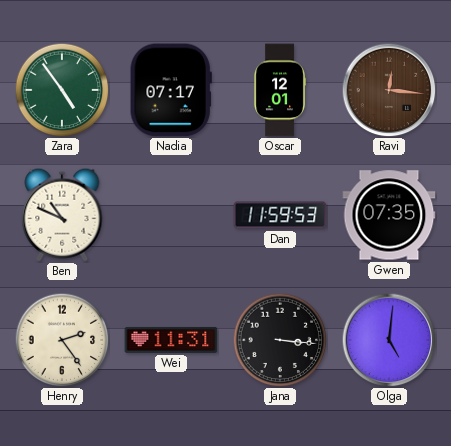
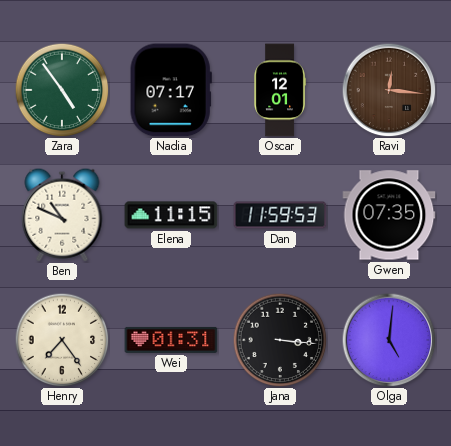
Elena: none -> 11:15 (171, 215)
Henry: 2:24 -> 7:24 (62, 340)
Wei: 11:31 -> 01:31 (171, 340)
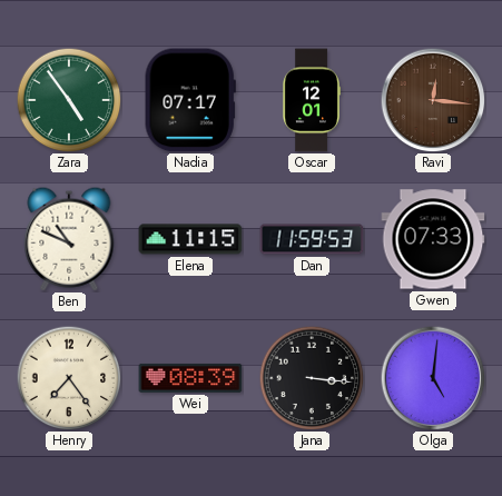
Gwen: 07:35 -> 07:33 (433, 239)
Wei: 01:31 -> 08:39 (190, 378)
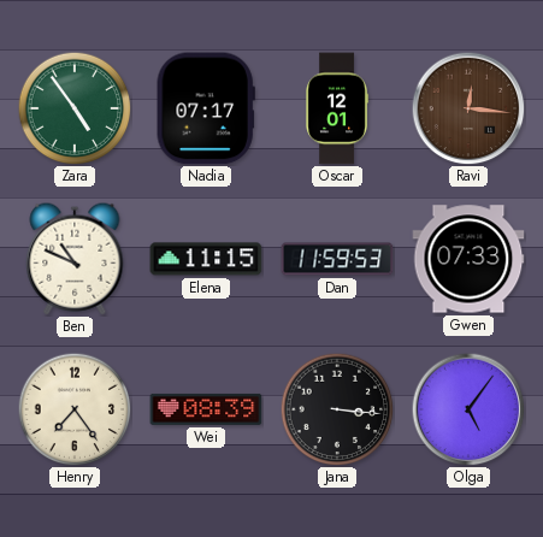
Olga: 5:01 -> 5:06 (468, 409)
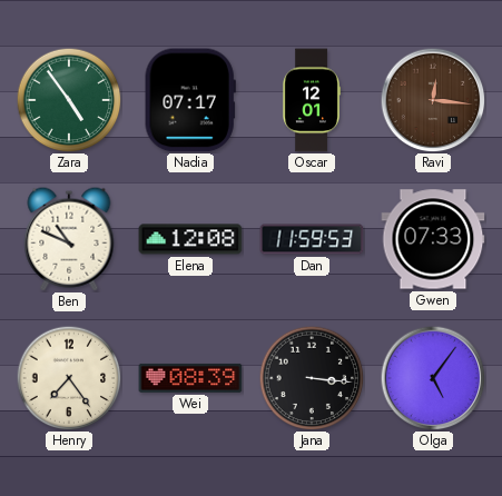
Elena: 11:15 -> 12:08 (190, 239)
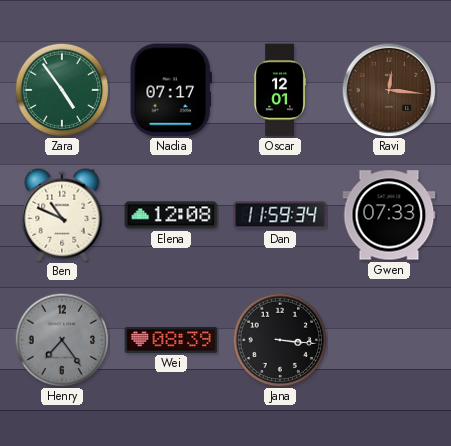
Dan: 11:59:53 -> 11:59:34 (280, 215)
Henry dial: cream -> grey (62, 340)
Olga: 5:06 -> none (433, 378)
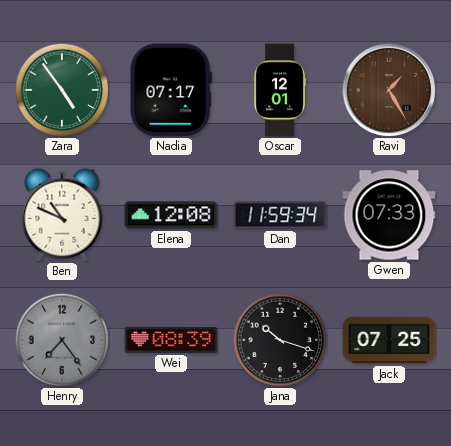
Ravi: 12:16 -> 1:25 (389, 90)
Jana: 3:16 -> 10:18 (280, 340)
Jack: none -> 07:25 (389, 340)
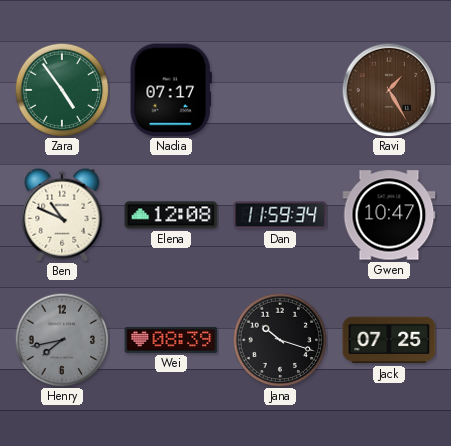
Oscar: 12:01 -> none (280, 90)
Gwen: 07:33 -> 10:47 (389, 215)
Henry: 7:24 -> 7:43 (62, 340)
